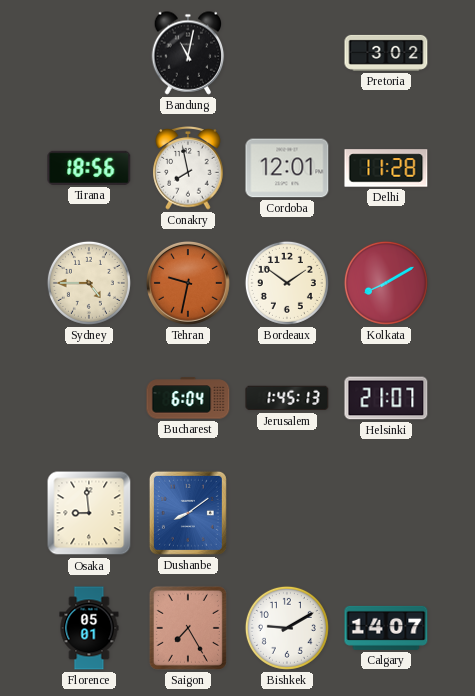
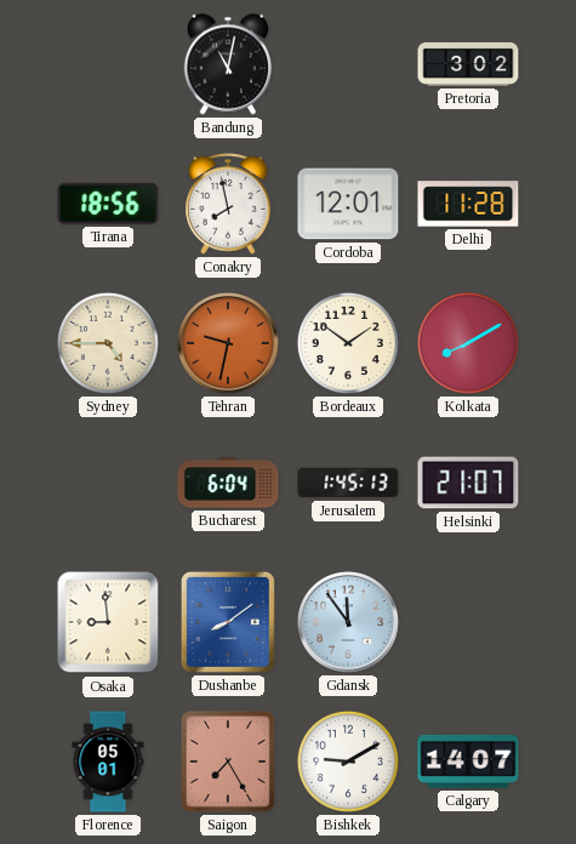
Gdansk: none -> 11:54 (348, 622)
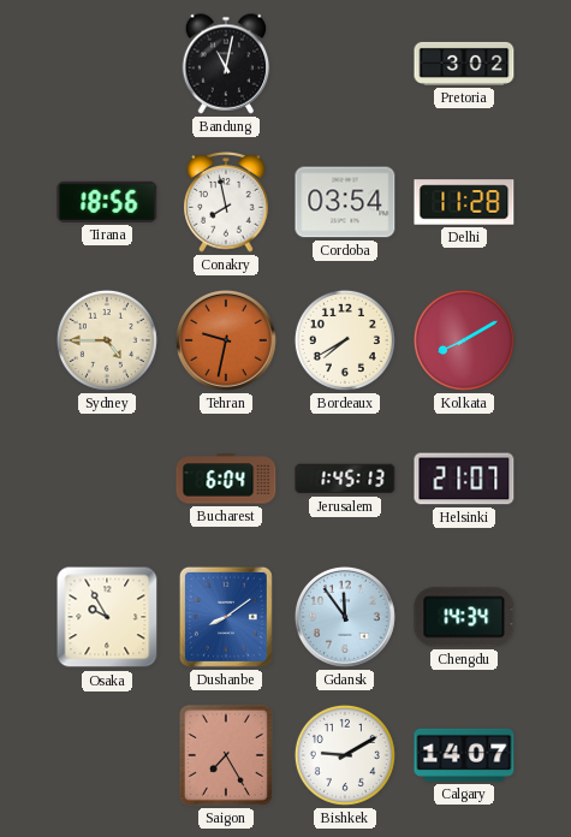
Cordoba: 12:01 -> 03:54 (345, 202)
Bordeaux: 1:51 -> 7:40 (345, 340)
Osaka: 8:59 -> 9:55 (107, 617)
Chengdu: none -> 14:34 (464, 617)
Florence: 05:01 -> none (108, 762)
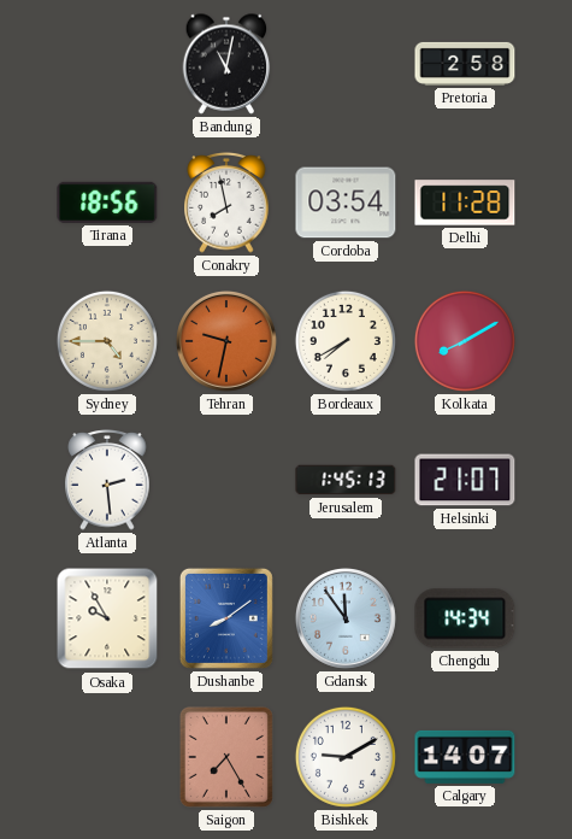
Pretoria: 3:02 -> 2:58 (465, 64)
Atlanta: none -> 2:29 (107, 480)
Bucharest: 6:04 -> none (226, 479)
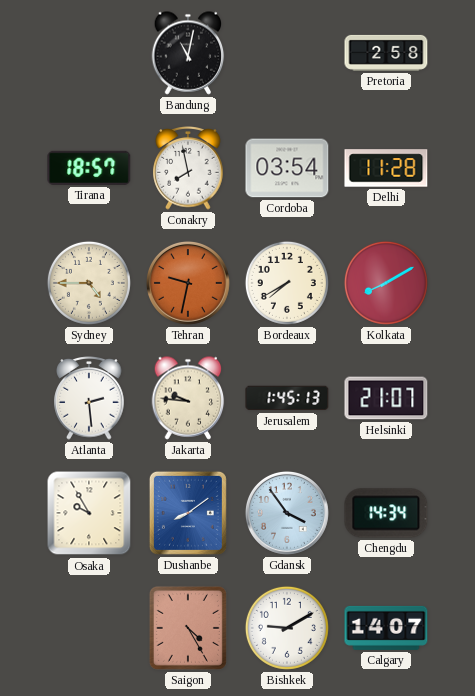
Tirana: 18:56 -> 18:57 (89, 168)
Jakarta: none -> 9:46 (188, 398)
Gdansk: 11:54 -> 3:54 (287, 513)
Saigon: 7:25 -> 4:25 (188, 628)
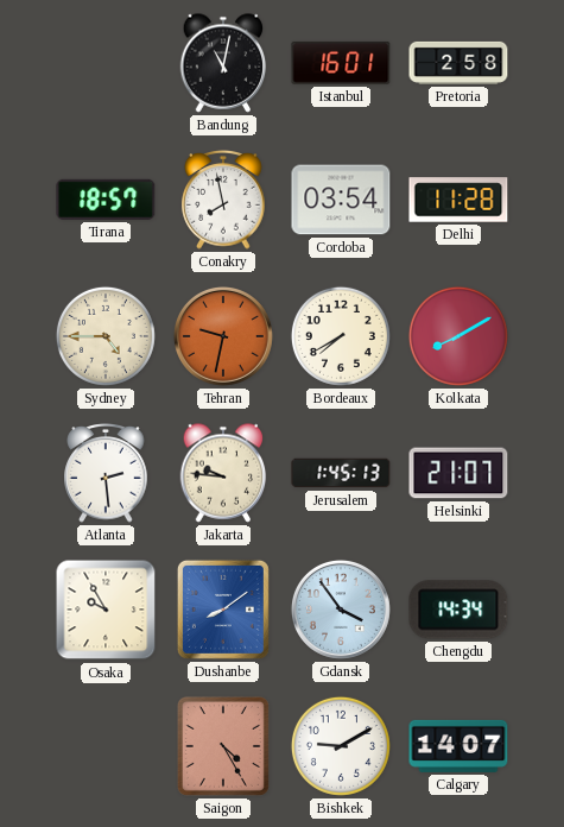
Istanbul: none -> 16:01 (341, 63)
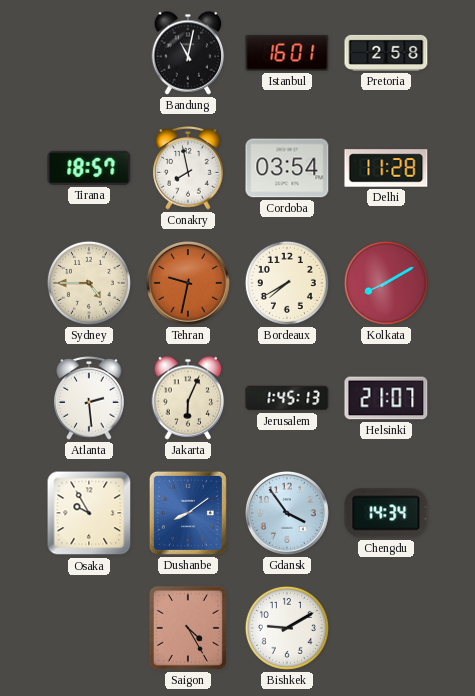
Jakarta: 9:46 -> 6:04 (188, 398)
Calgary: 14:07 -> none (458, 746)
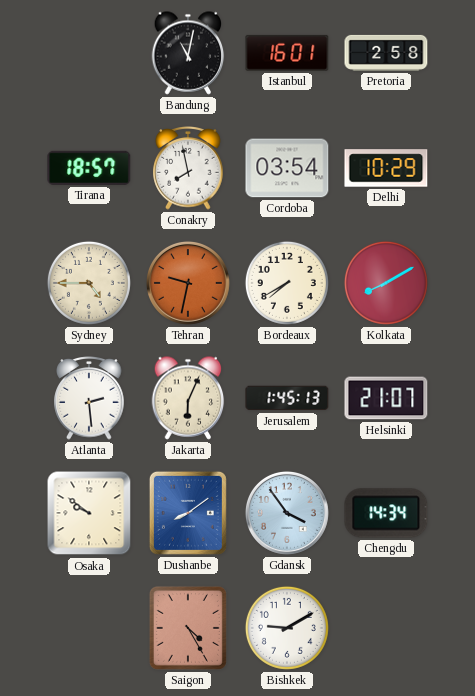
Delhi: 11:28 -> 10:29 (386, 168)
Osaka: 9:55 -> 9:51 (89, 513)
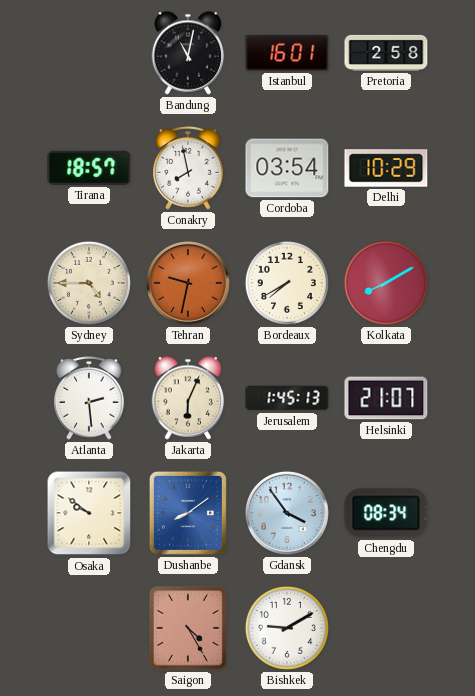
Chengdu: 14:34 -> 08:34 (386, 513)
